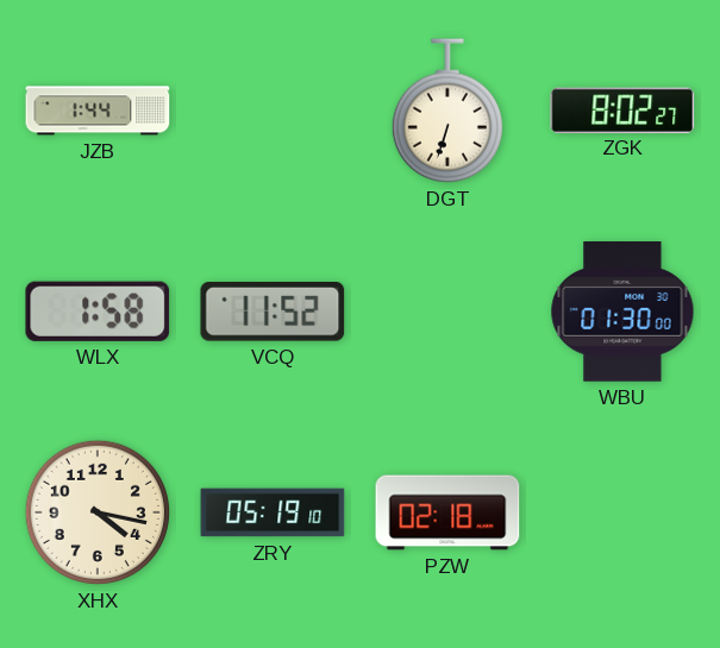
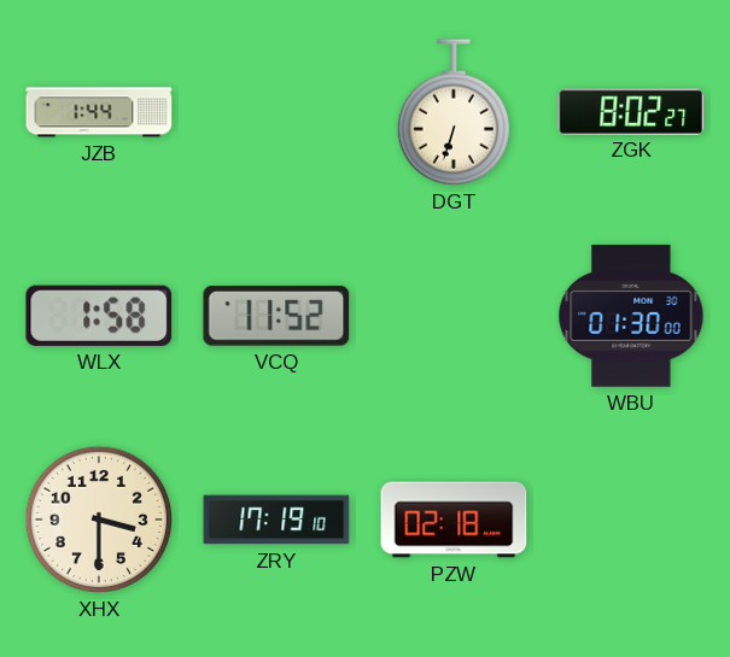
XHX: 4:17 -> 3:30 (99, 520)
ZRY: 05:19 -> 17:19 (276, 520)
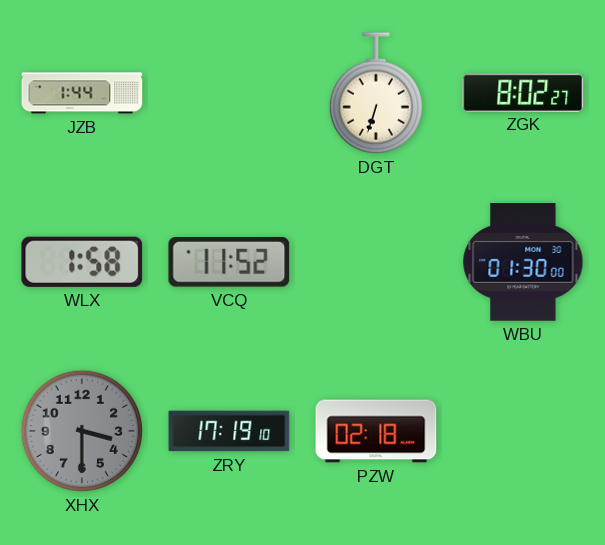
XHX dial: cream -> grey (82, 431)
